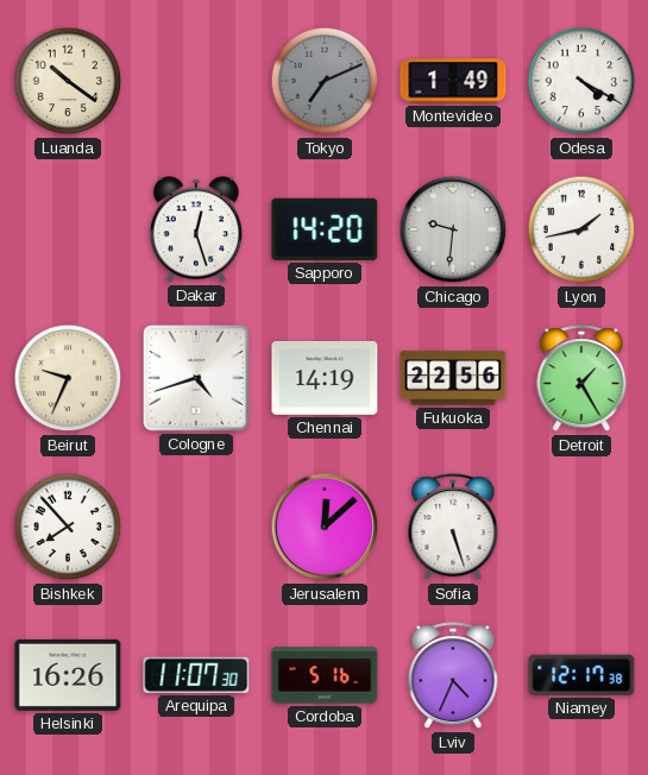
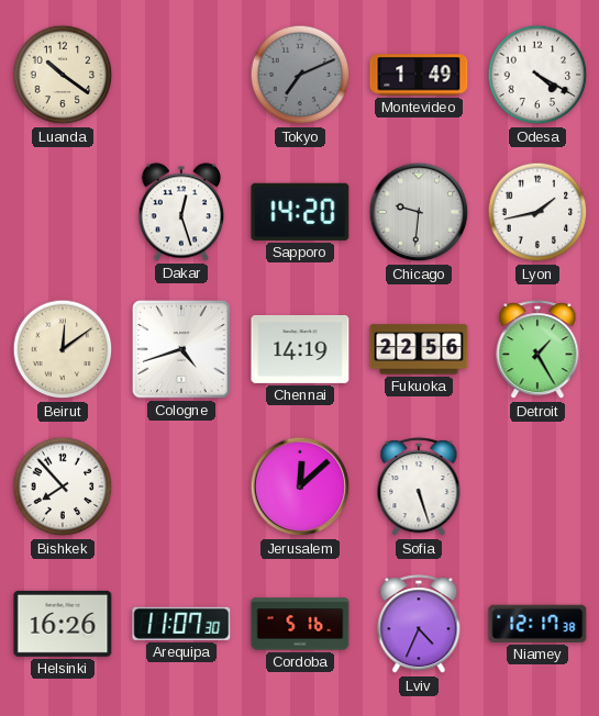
Beirut: 9:34 -> 12:09 (63, 349)
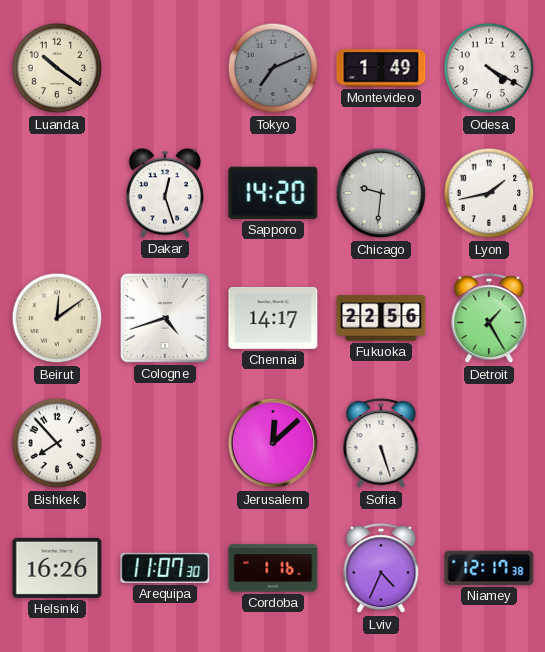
Chennai: 14:19 -> 14:17 (273, 318)
Cordoba: 5:16 -> 1:16 (273, 568)
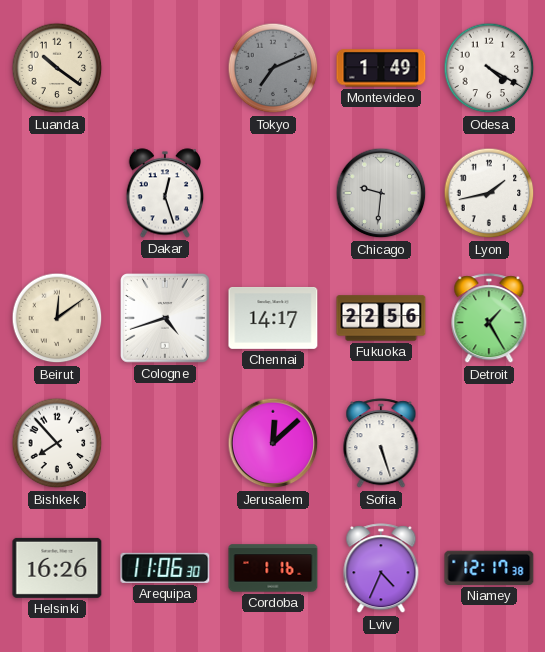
Sapporo: 14:20 -> none (273, 193)
Arequipa: 11:07 -> 11:06 (165, 568)
